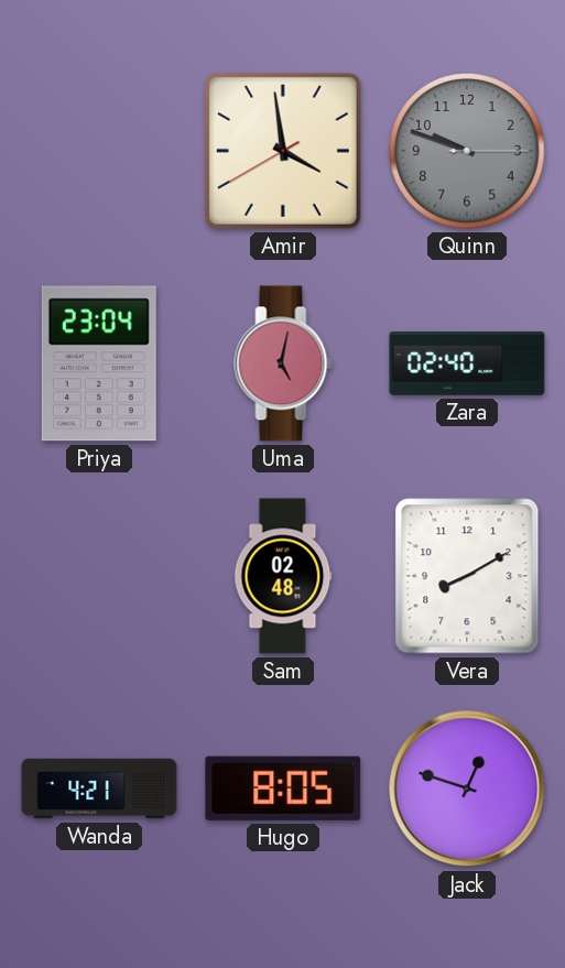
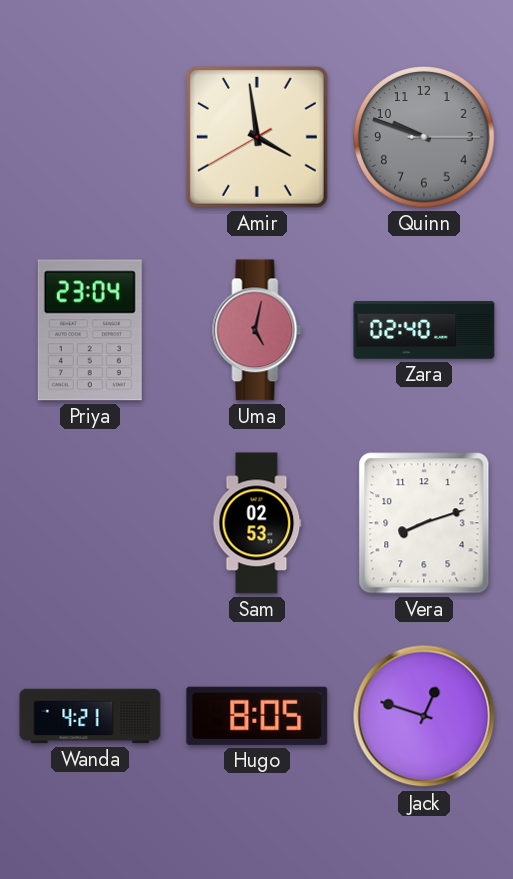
Sam: 02:48 -> 02:53 (257, 523)
Vera: 8:10 -> 8:12 (424, 523)
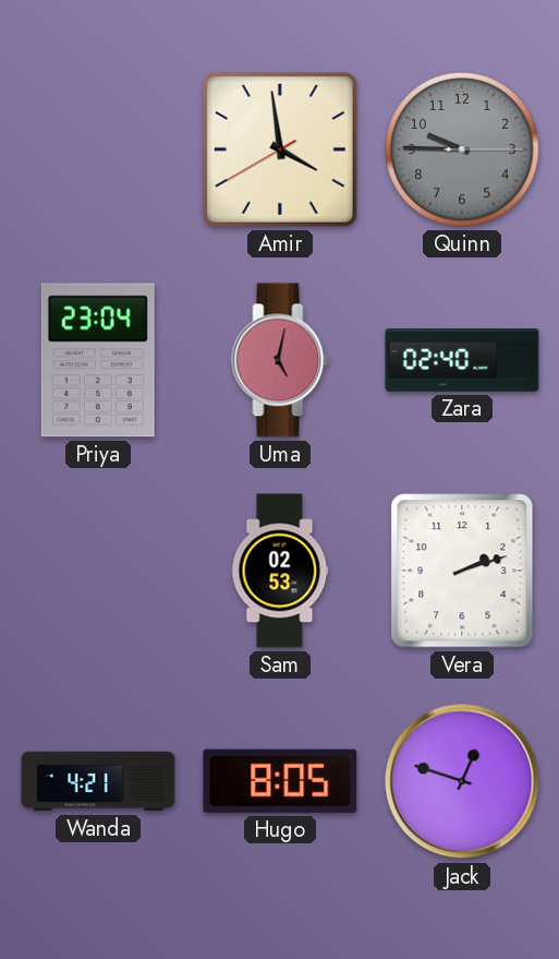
Quinn: 9:48 -> 9:45 (462, 149)
Vera: 8:12 -> 2:12 (462, 571)
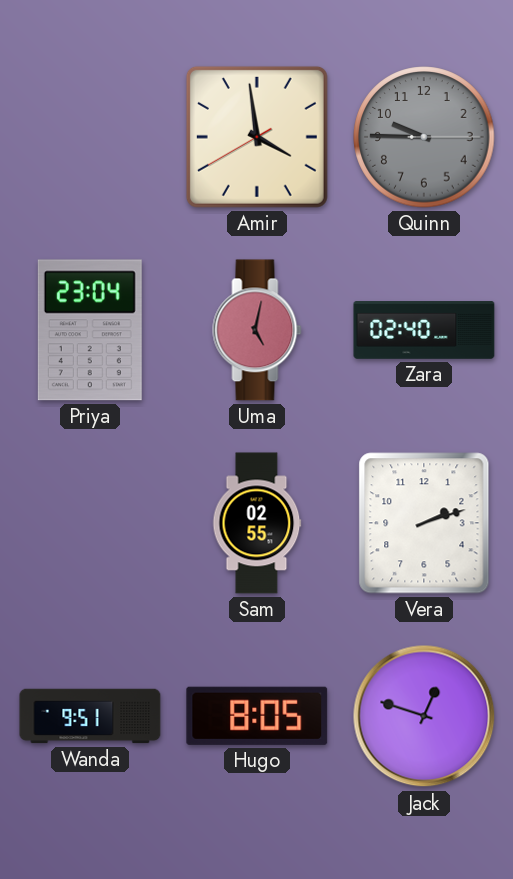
Sam: 02:53 -> 02:55 (257, 523)
Wanda: 4:21 -> 9:51 (90, 716)
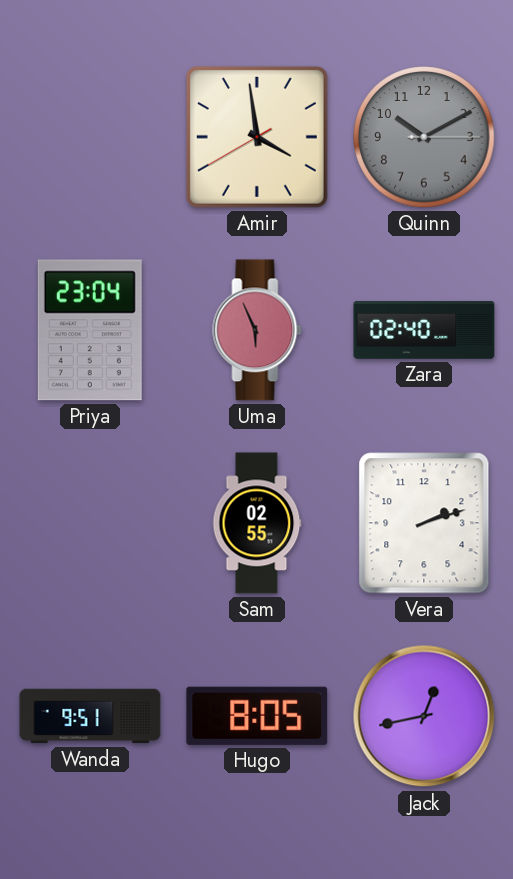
Quinn: 9:45 -> 10:10 (424, 137)
Uma: 5:02 -> 5:56 (257, 330)
Jack: 12:48 -> 12:43 (424, 716)
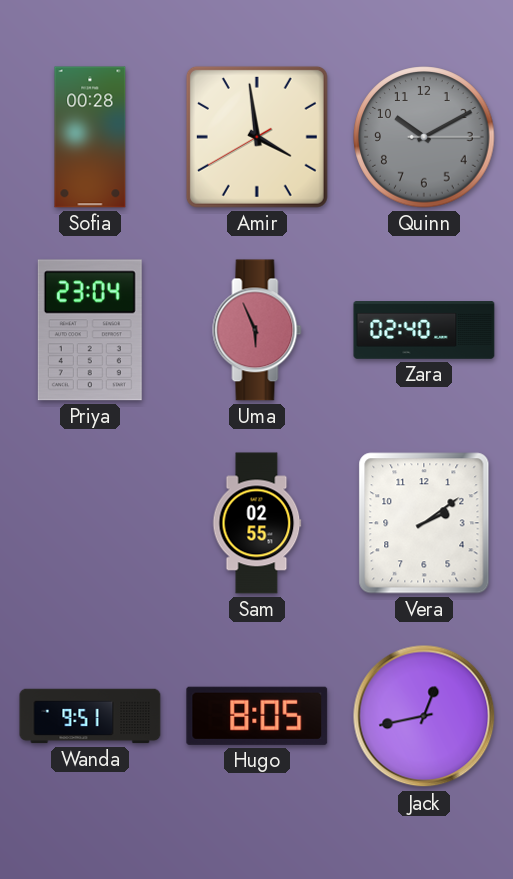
Sofia: none -> 00:28 (90, 137)
Vera: 2:12 -> 2:09 (424, 523)
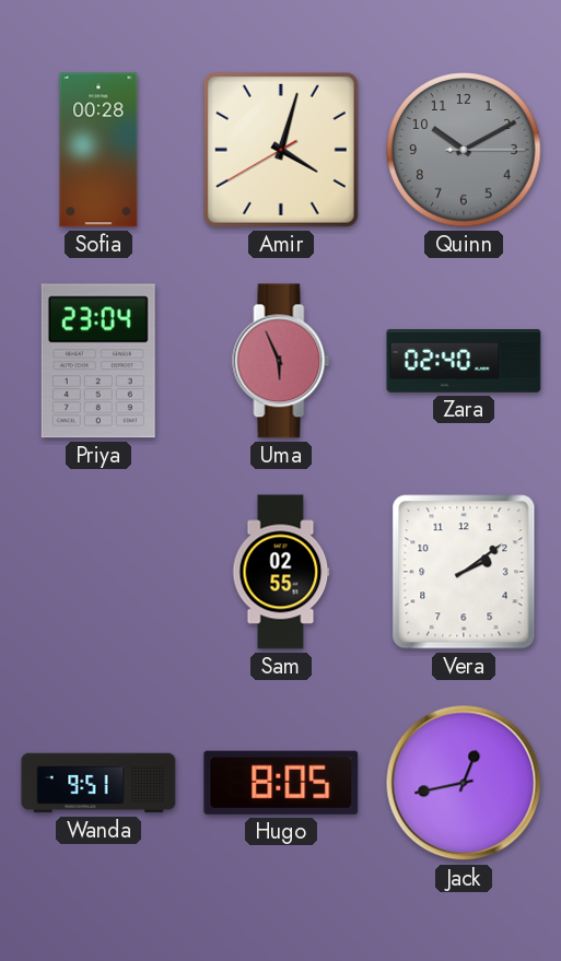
Amir: 3:58 -> 4:02 (281, 150)
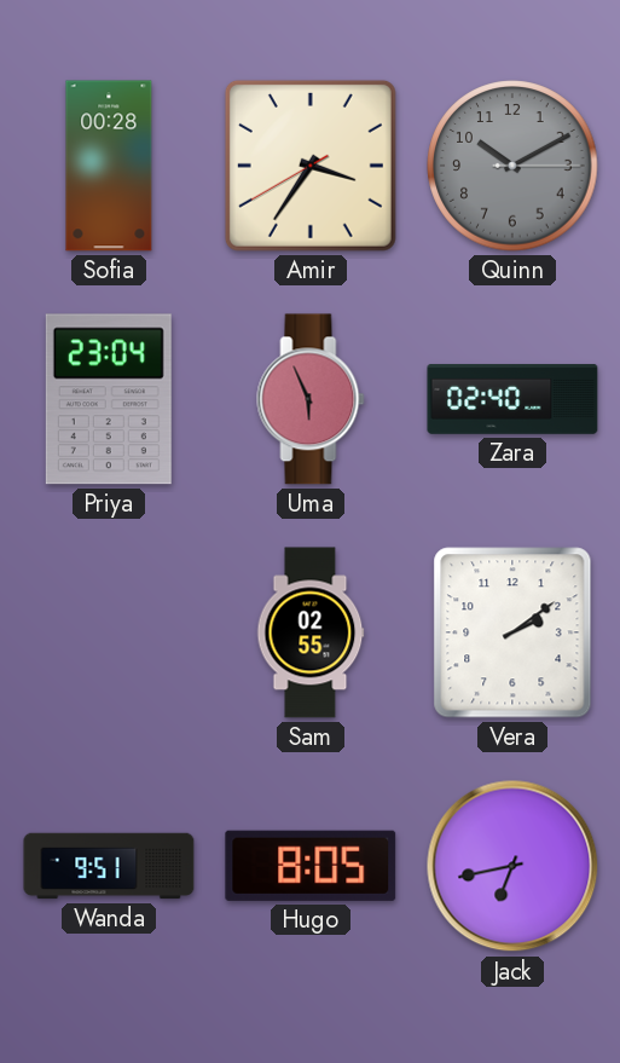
Amir: 4:02 -> 3:35 (311, 166)
Jack: 12:43 -> 6:43 (512, 866)
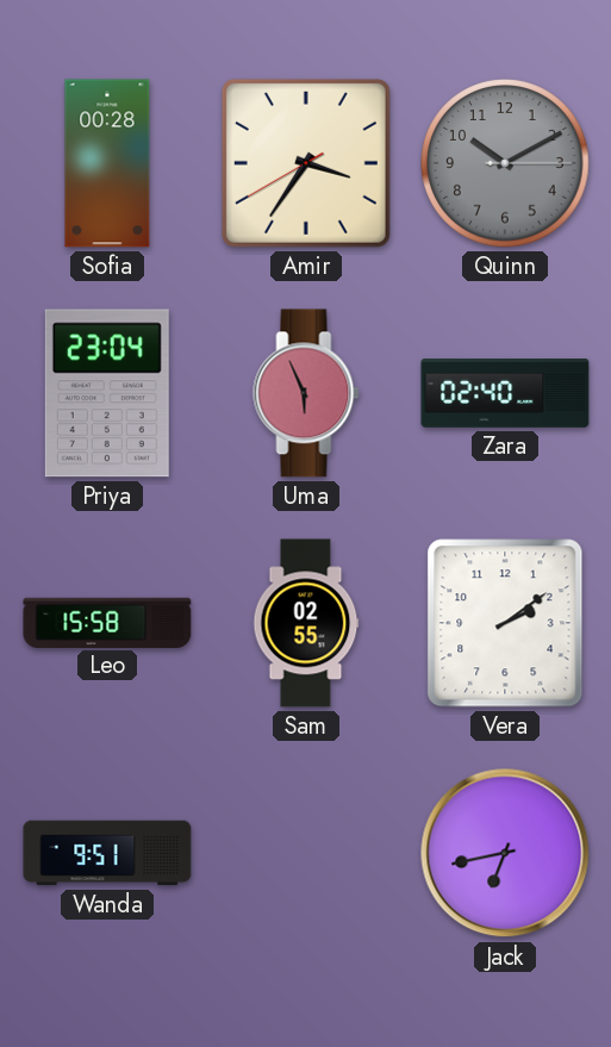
Leo: none -> 15:58 (107, 622)
Hugo: 8:05 -> none (311, 866)
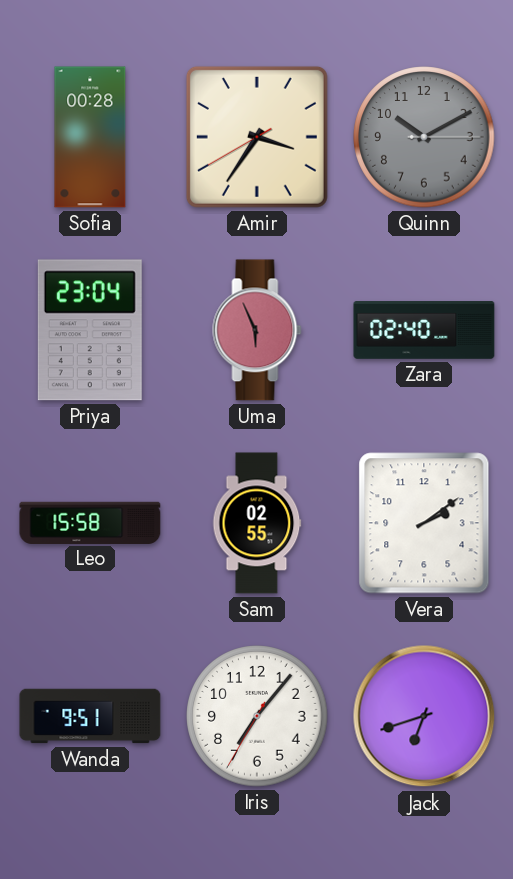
Iris: none -> 7:06 (257, 716)
Jack: 6:43 -> 6:42 (424, 716)
